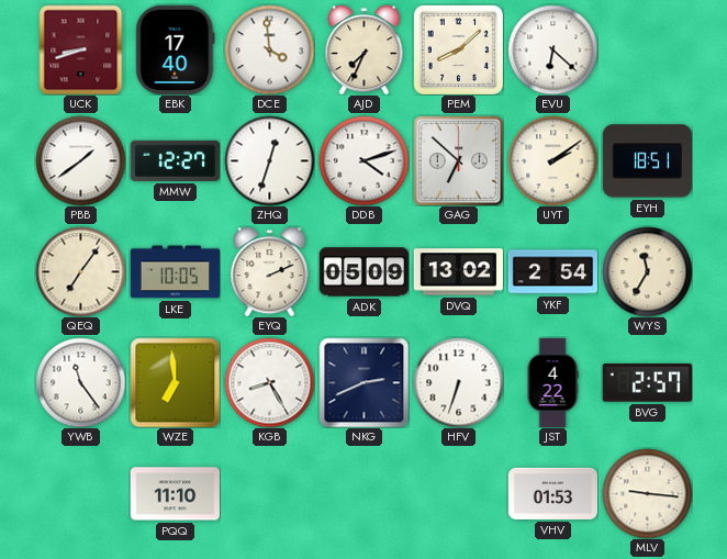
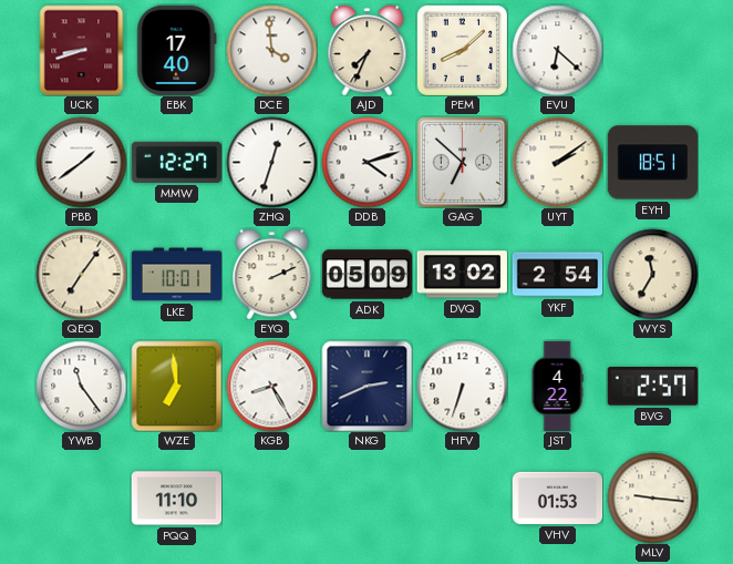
LKE: 10:05 -> 10:01 (176, 275)
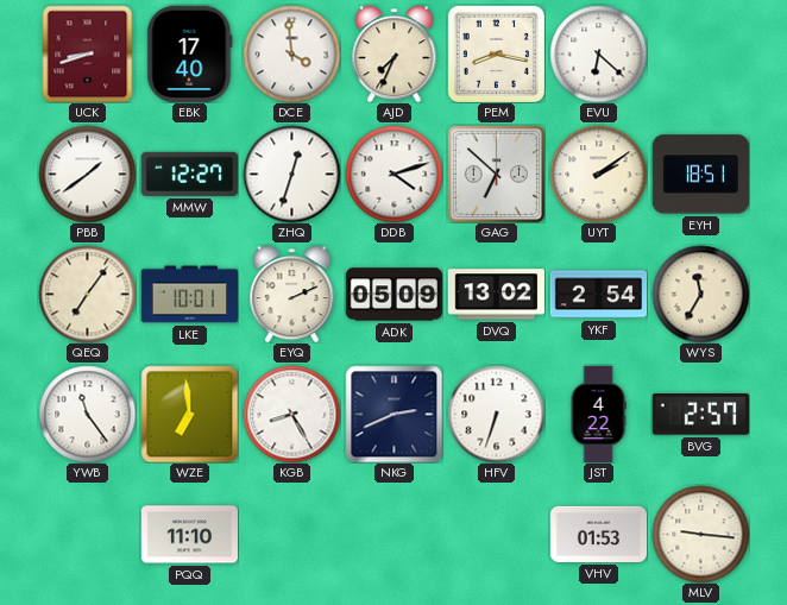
PEM: 8:08 -> 8:17 (496, 53)
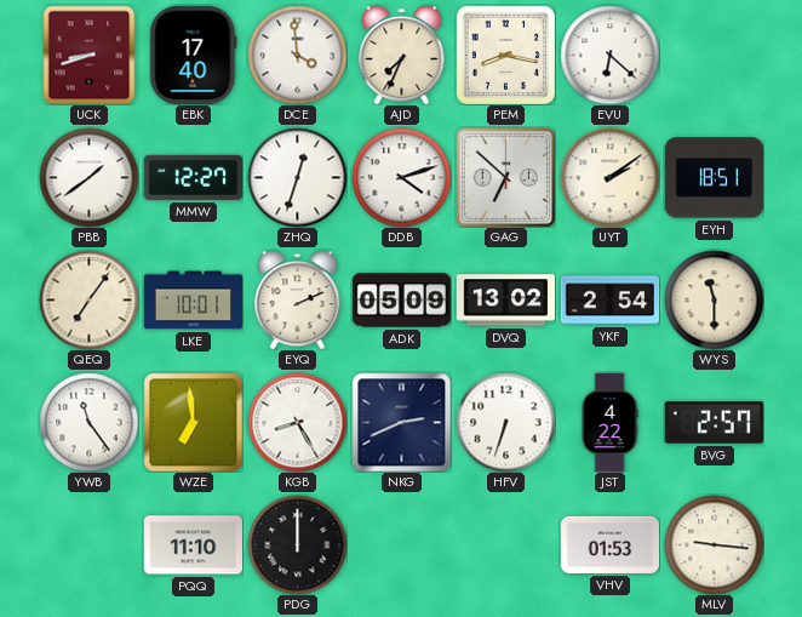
WYS: 11:35 -> 11:30 (714, 299)
PDG: none -> 12:00 (297, 544)
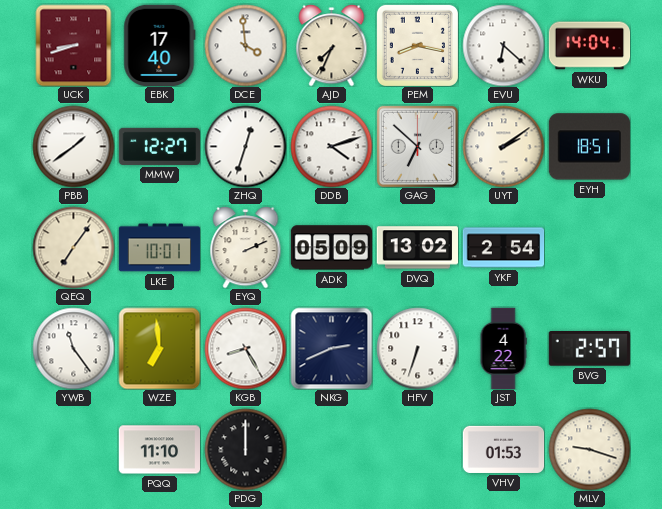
WKU: none -> 14:04 (589, 46)
WYS: 11:30 -> none (714, 299)
MLV: 9:16 -> 9:18 (589, 449)
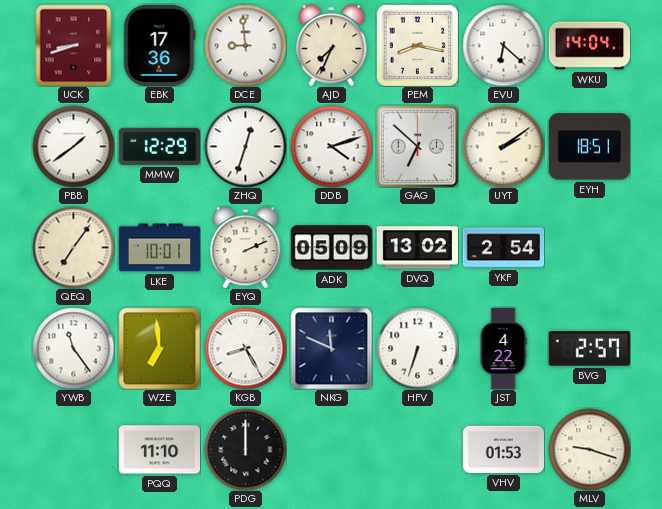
EBK: 17:40 -> 17:36 (160, 45)
DCE: 3:59 -> 8:59 (245, 45)
MMW: 12:27 -> 12:29 (159, 146)
NKG: 2:41 -> 11:49 (331, 348)
